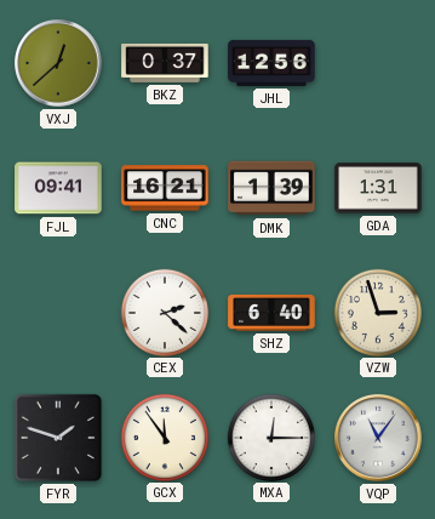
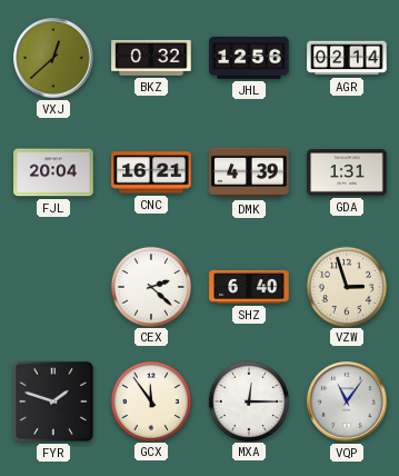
BKZ: 0:37 -> 0:32 (151, 58)
AGR: none -> 02:14 (347, 58)
FJL: 09:41 -> 20:04 (53, 172)
DMK: 1:39 -> 4:39 (249, 172)
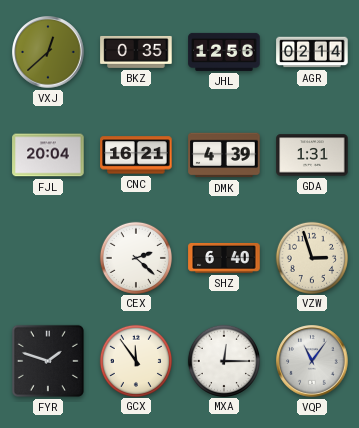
BKZ: 0:32 -> 0:35 (136, 52)
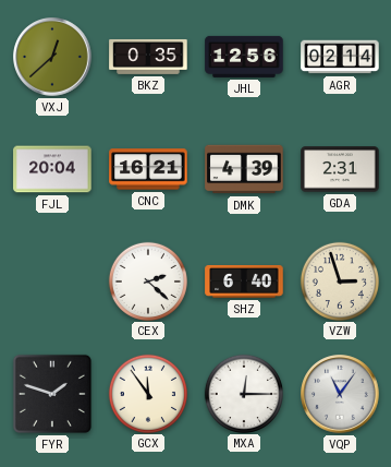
GDA: 1:31 -> 2:31 (340, 169)
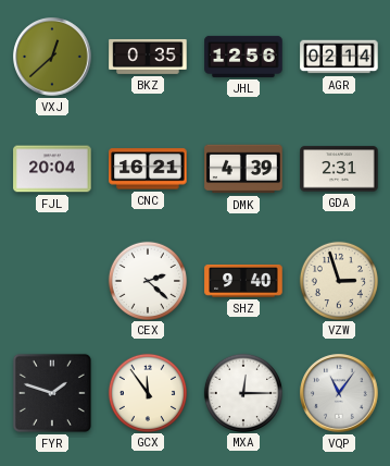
SHZ: 6:40 -> 9:40 (243, 281)
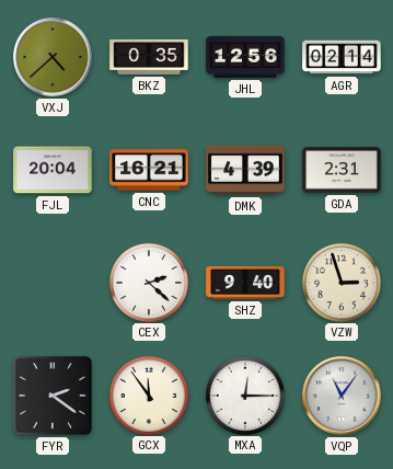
VXJ: 12:38 -> 4:38 (53, 57)
FYR: 1:48 -> 2:21 (53, 396)
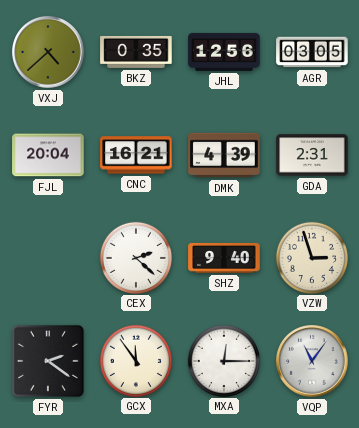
AGR: 02:14 -> 03:05 (312, 52)
